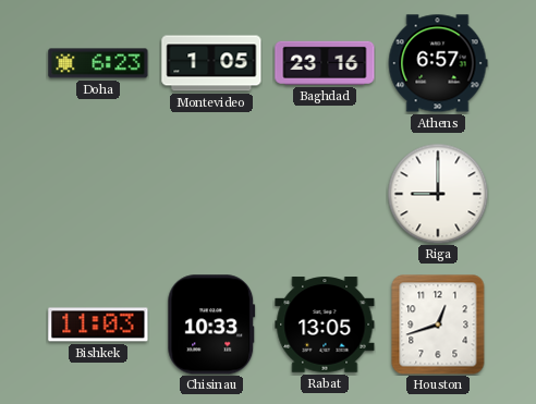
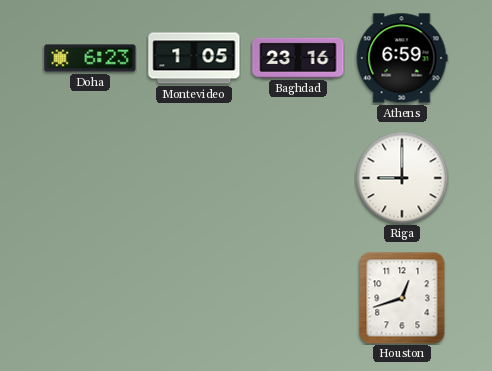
Athens: 6:57 -> 6:59 (402, 58)
Bishkek: 11:03 -> none (98, 325)
Chisinau: 10:33 -> none (211, 325)
Rabat: 13:05 -> none (325, 325)
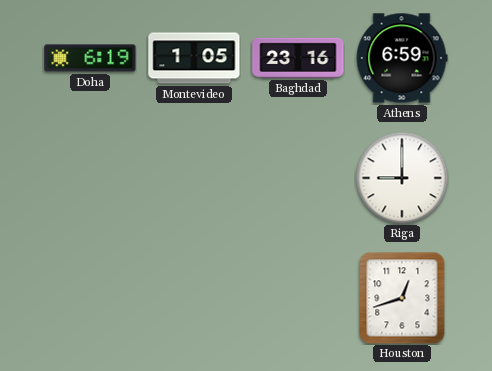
Doha: 6:23 -> 6:19 (90, 58)
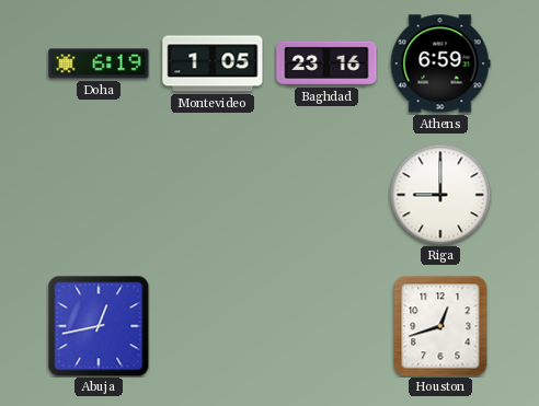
Abuja: none -> 12:43 (99, 326)
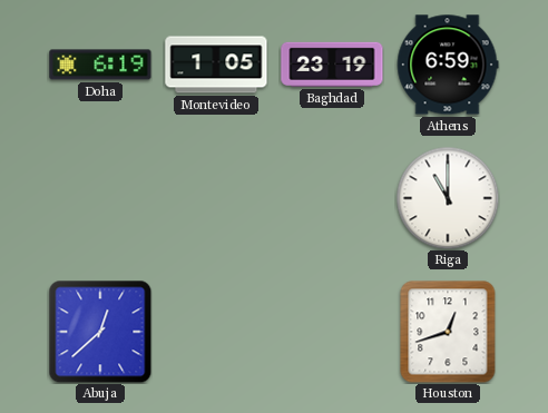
Baghdad: 23:16 -> 23:19 (332, 65)
Riga: 9:00 -> 11:00 (448, 198)
Abuja: 12:43 -> 12:38 (100, 332)
